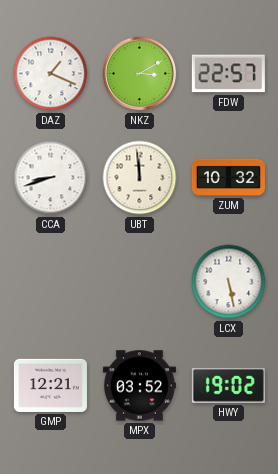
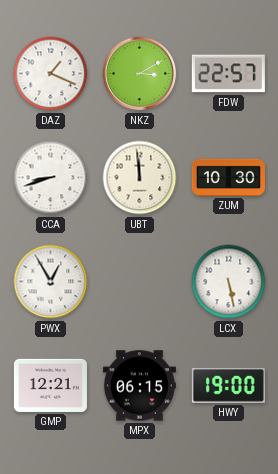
ZUM: 10:32 -> 10:30 (228, 177)
PWX: none -> 12:55 (51, 282)
MPX: 03:52 -> 06:15 (139, 386)
HWY: 19:02 -> 19:00 (228, 385)
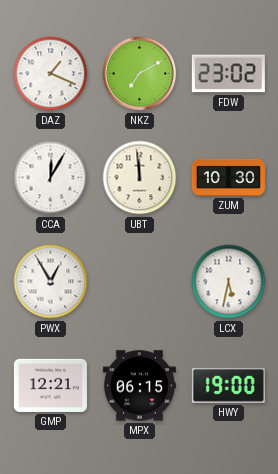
NKZ: 3:10 -> 7:10 (140, 74)
FDW: 22:57 -> 23:02 (228, 74)
CCA: 8:42 -> 12:05 (51, 178)
LCX: 5:28 -> 5:32 (229, 282)
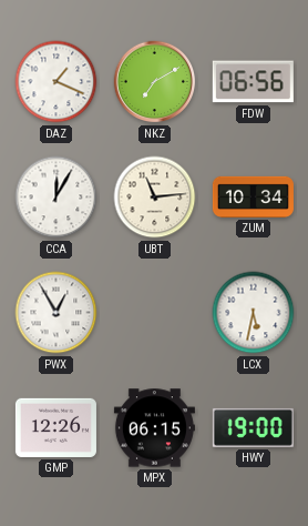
FDW: 23:02 -> 06:56 (253, 82)
UBT: 11:59 -> 11:14 (155, 198)
ZUM: 10:30 -> 10:34 (253, 196)
GMP: 12:21 -> 12:26 (55, 427)
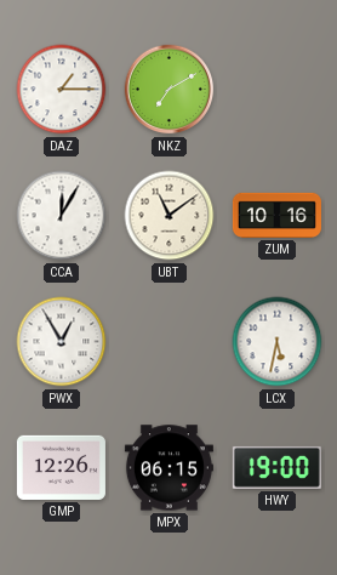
DAZ: 1:19 -> 1:15 (62, 90)
FDW: 06:56 -> none (253, 82)
UBT: 11:14 -> 11:09 (170, 216)
ZUM: 10:34 -> 10:16 (276, 215)
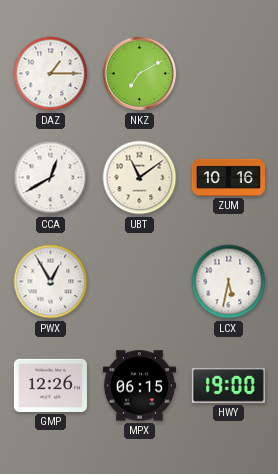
CCA: 12:05 -> 12:40 (51, 178)
